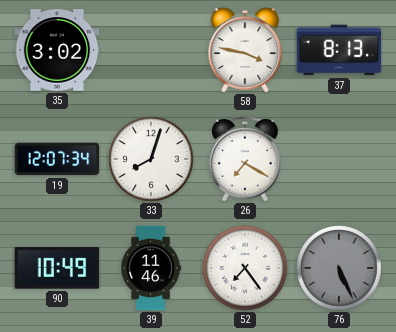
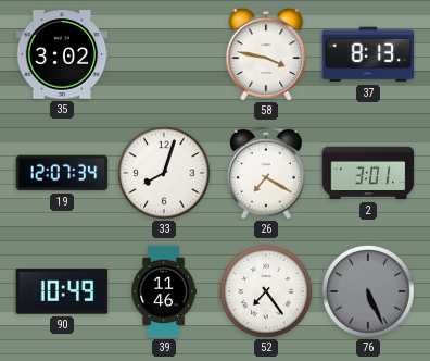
2: none -> 3:01 (368, 173)
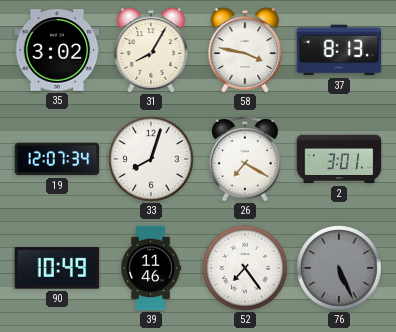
31: none -> 8:05 (151, 50)
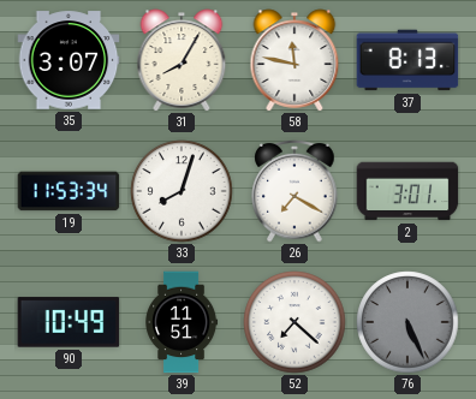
35: 3:02 -> 3:07 (69, 60)
58: 3:47 -> 11:47 (294, 60)
19: 12:07 -> 11:53 (69, 191)
39: 11:46 -> 11:51 (182, 322)
52: 7:24 -> 7:22 (294, 322)
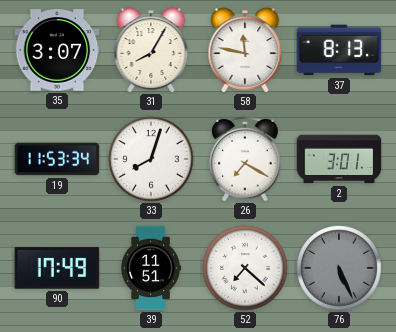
90: 10:49 -> 17:49 (57, 268)
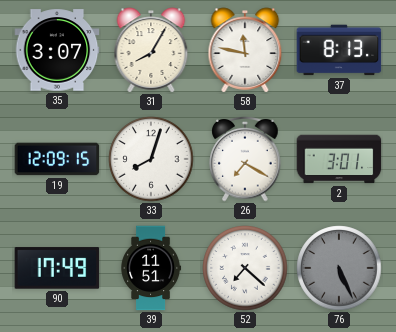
19: 11:53 -> 12:09 (57, 159)
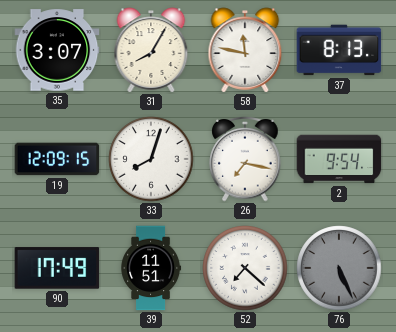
26: 7:20 -> 7:17 (245, 159)
2: 3:01 -> 9:54 (339, 159)
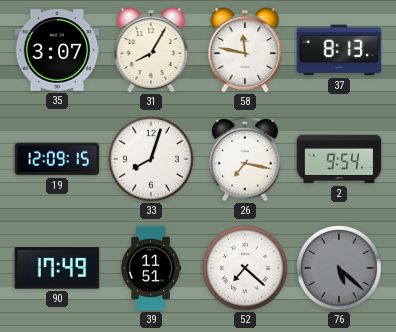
76: 5:26 -> 5:22 (339, 268)
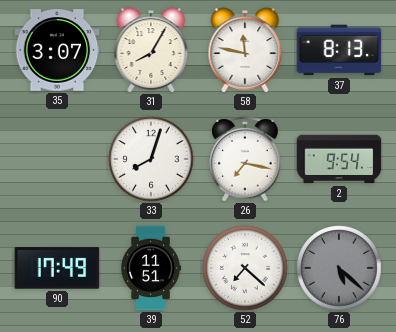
19: 12:09 -> none (57, 159)
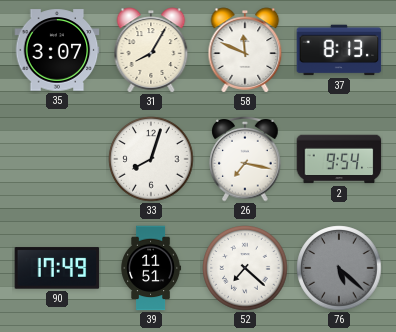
58: 11:47 -> 11:49 (245, 50)
